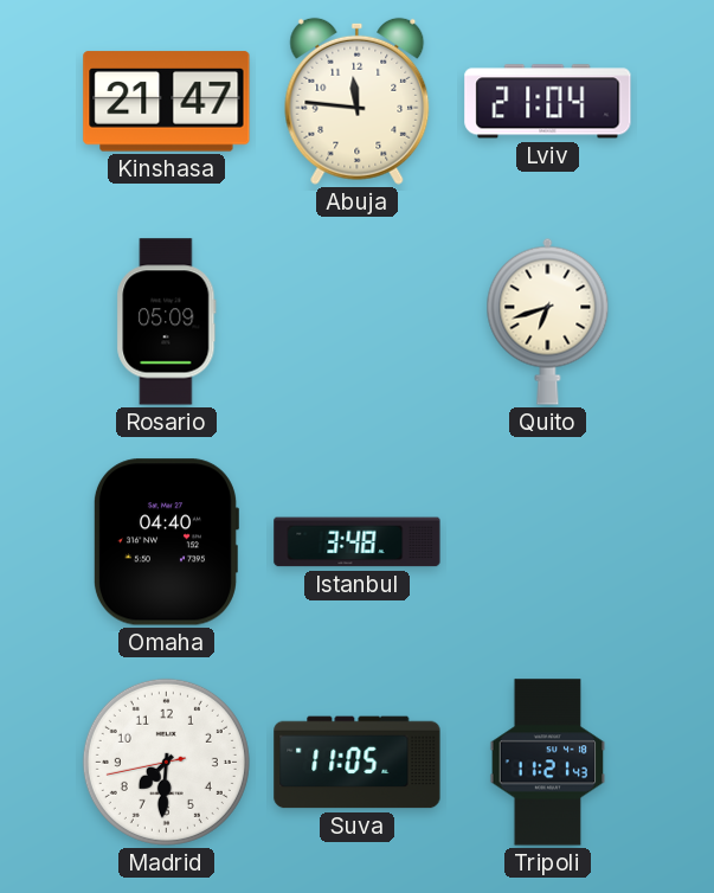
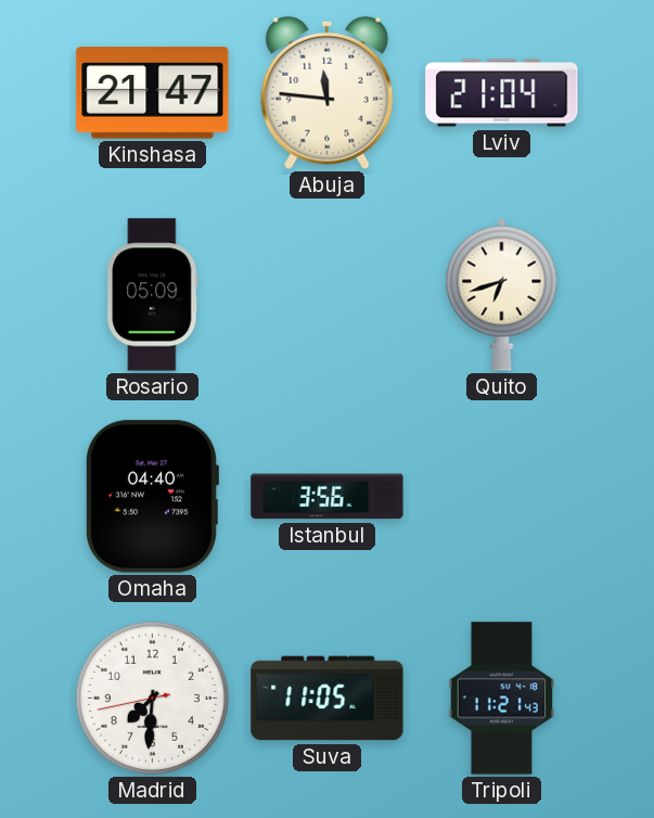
Istanbul: 3:48 -> 3:56 (328, 497)
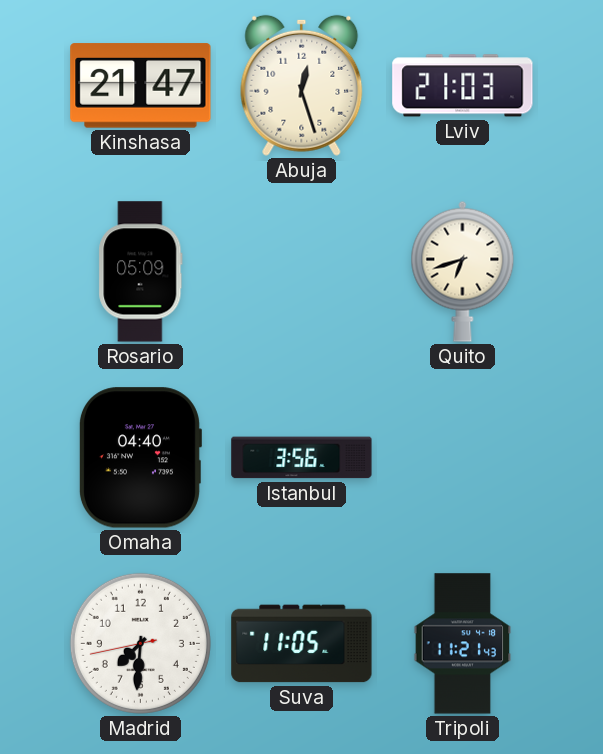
Abuja: 11:46 -> 12:27 (302, 85)
Lviv: 21:04 -> 21:03 (463, 86)
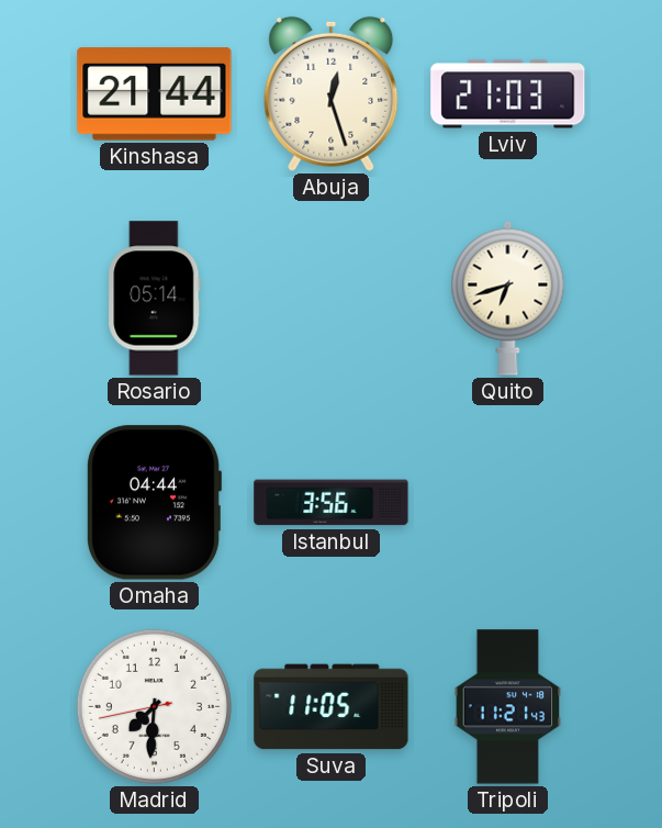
Kinshasa: 21:47 -> 21:44 (155, 94)
Rosario: 05:09 -> 05:14 (155, 299)
Omaha: 04:40 -> 04:44 (154, 503)
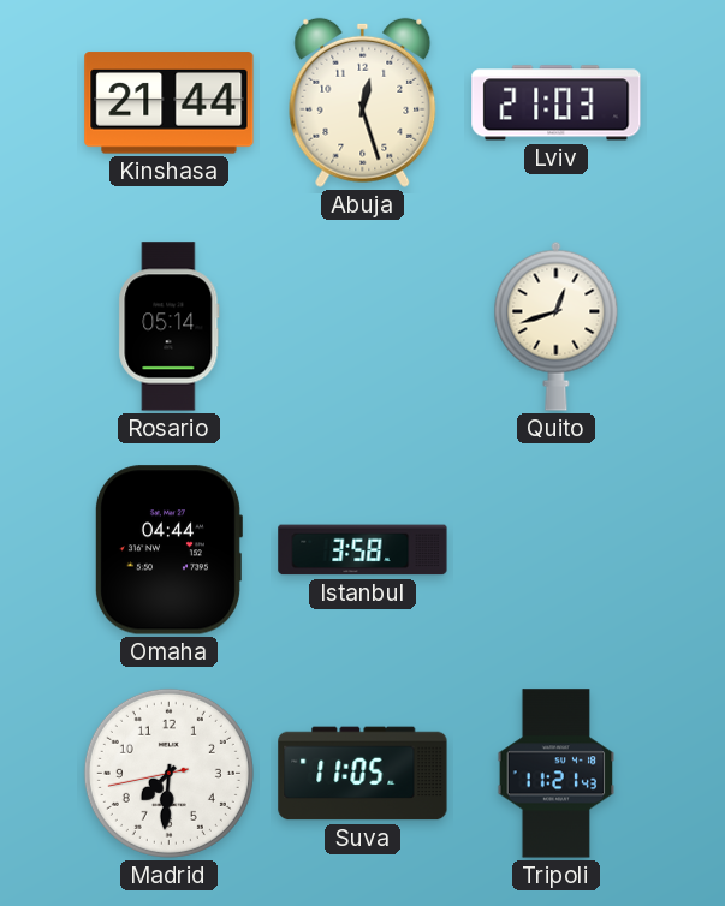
Quito: 6:42 -> 12:42 (557, 326)
Istanbul: 3:56 -> 3:58 (363, 550)
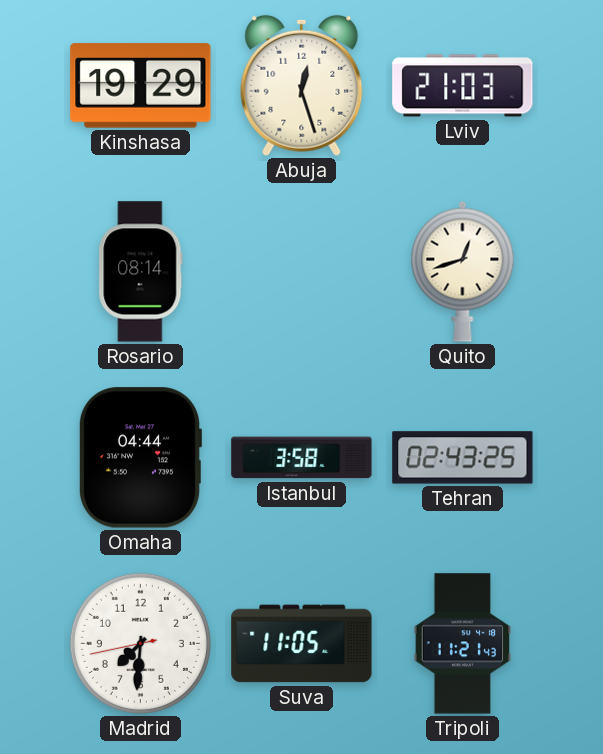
Kinshasa: 21:44 -> 19:29 (141, 86)
Rosario: 05:14 -> 08:14 (141, 272)
Tehran: none -> 02:43 (463, 458)
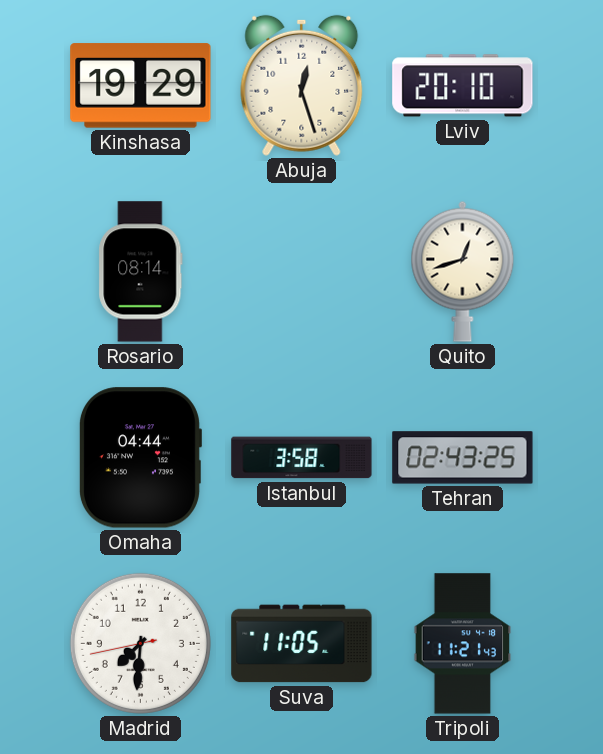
Lviv: 21:03 -> 20:10 (463, 86)
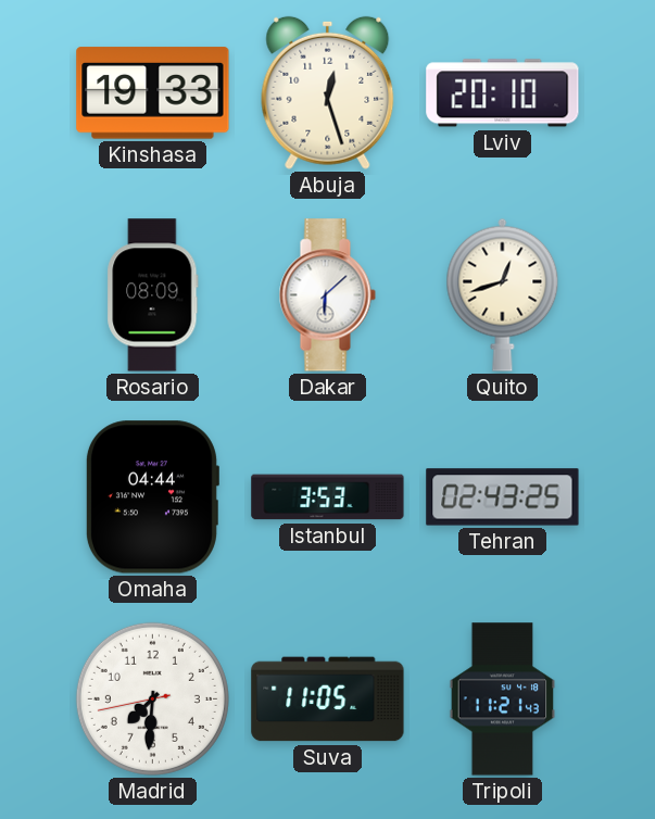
Kinshasa: 19:29 -> 19:33 (153, 93)
Rosario: 08:14 -> 08:09 (153, 295)
Dakar: none -> 6:08 (327, 295)
Istanbul: 3:58 -> 3:53 (328, 497)
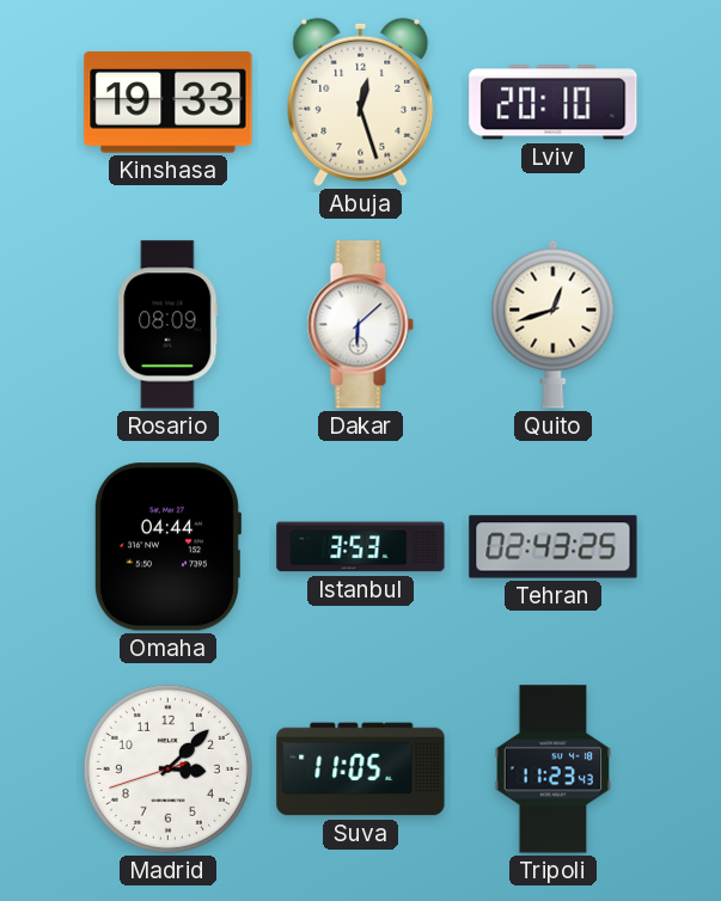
Madrid: 7:30 -> 3:07 (167, 768)
Tripoli: 11:21 -> 11:23 (554, 770)
